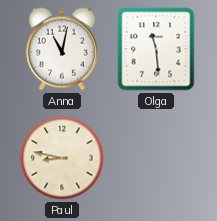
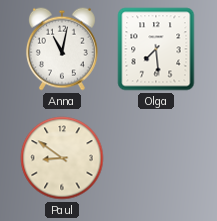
Olga: 11:29 -> 7:29 (156, 49)
Paul: 8:47 -> 8:51 (62, 158)
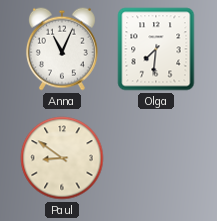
Anna: 11:02 -> 11:04 (62, 49)
Olga: 7:29 -> 7:31 (156, 49)
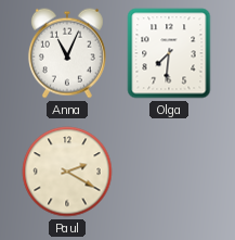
Paul: 8:51 -> 2:20 (67, 172)
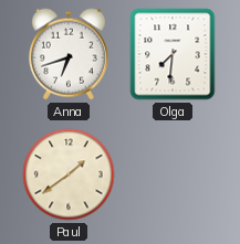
Anna: 11:04 -> 6:42 (69, 54)
Paul: 2:20 -> 1:39 (69, 174)
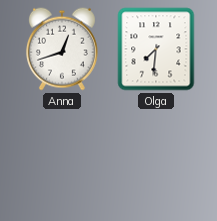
Anna: 6:42 -> 12:42 (62, 49)
Paul: 1:39 -> none (69, 174)
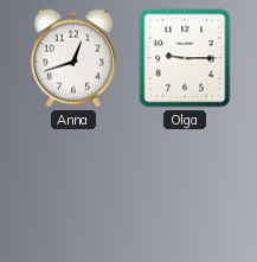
Olga: 7:31 -> 9:15 (185, 58)
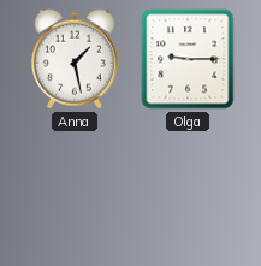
Anna: 12:42 -> 1:28 (75, 59)
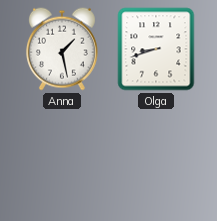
Olga: 9:15 -> 8:42 (156, 49)
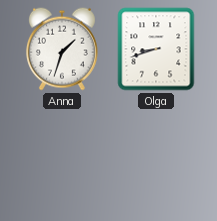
Anna: 1:28 -> 1:33 (62, 49)
